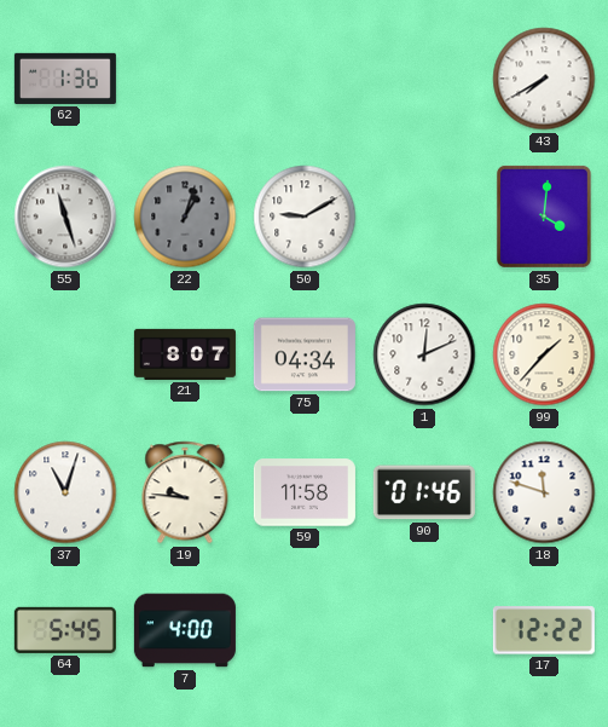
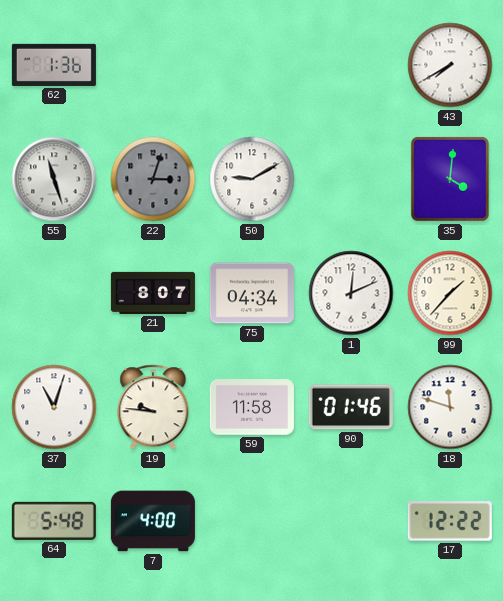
22: 1:03 -> 3:03 (153, 179)
64: 5:45 -> 5:48 (54, 521)
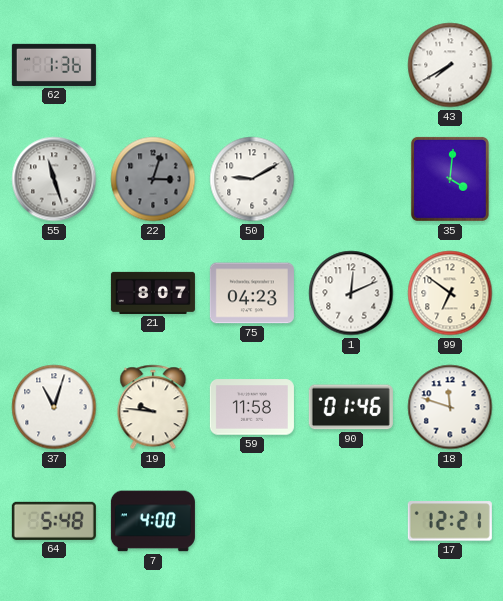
75: 04:34 -> 04:23 (252, 293)
99: 1:37 -> 6:51 (450, 293)
17: 12:22 -> 12:21 (450, 521)
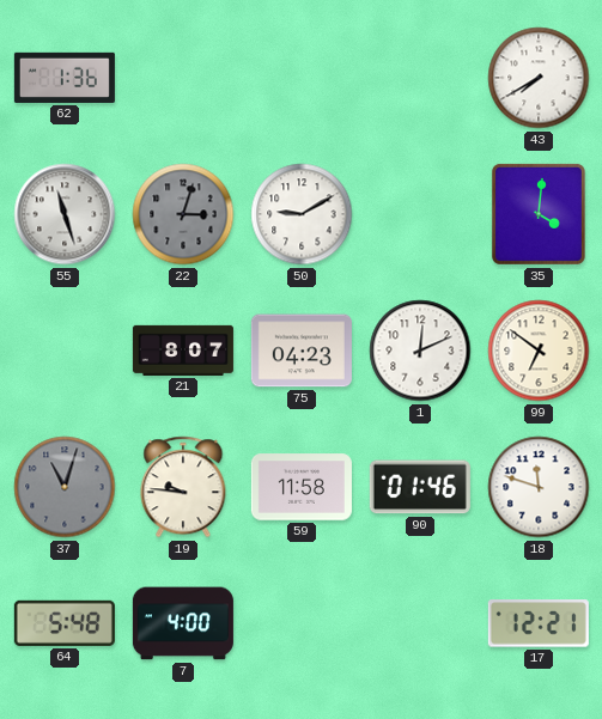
37 dial: white -> grey (65, 487)
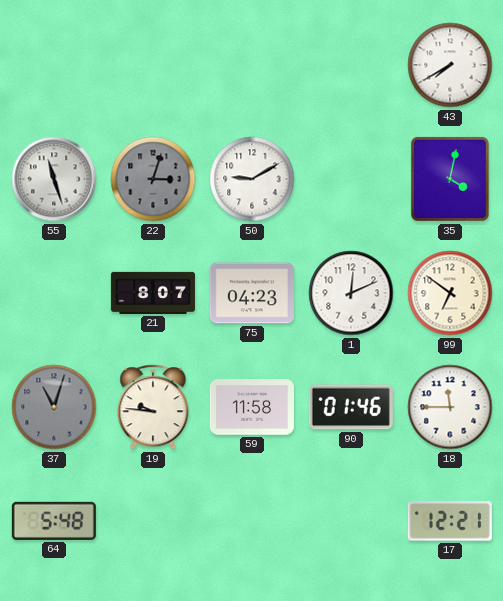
62: 1:36 -> none (65, 78)
35: 4:01 -> 4:02 (450, 179)
18: 11:48 -> 11:45 (450, 407)
7: 4:00 -> none (183, 623)
